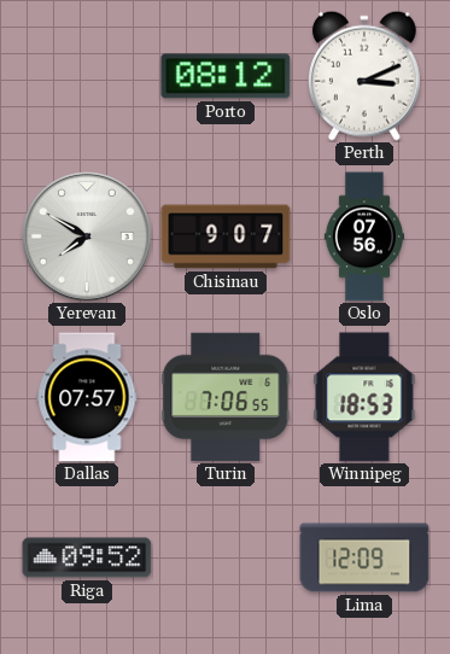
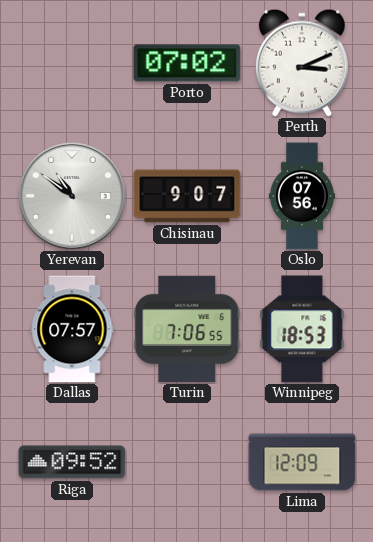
Porto: 08:12 -> 07:02 (187, 63)
Yerevan: 7:50 -> 10:51 (73, 197)
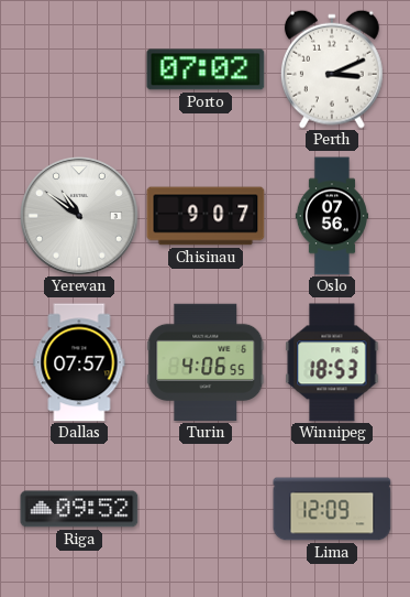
Turin: 7:06 -> 4:06 (206, 362)
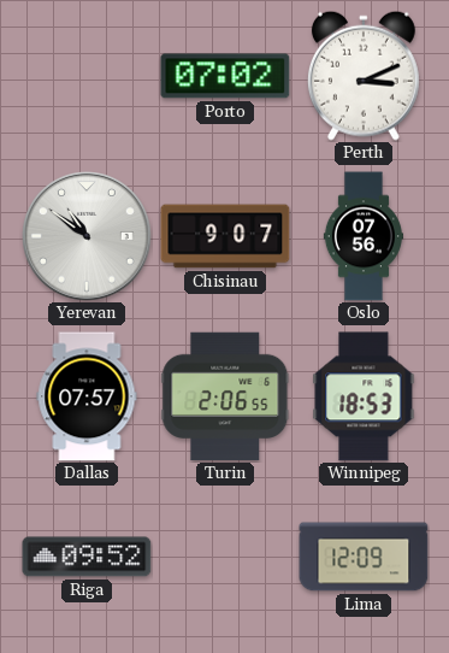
Turin: 4:06 -> 2:06 (225, 396)
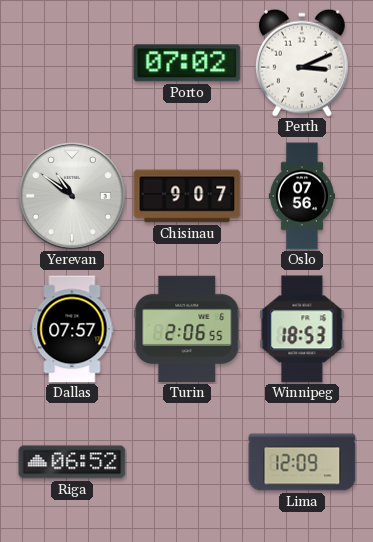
Riga: 09:52 -> 06:52 (72, 462)
